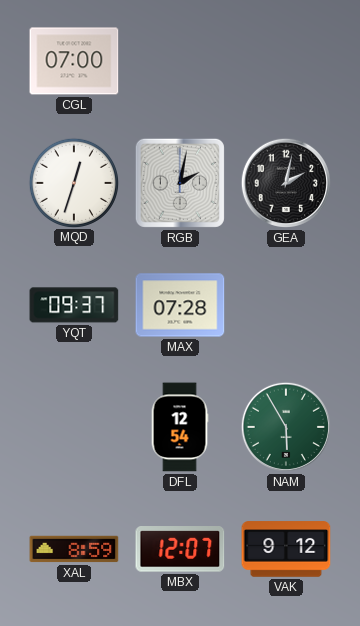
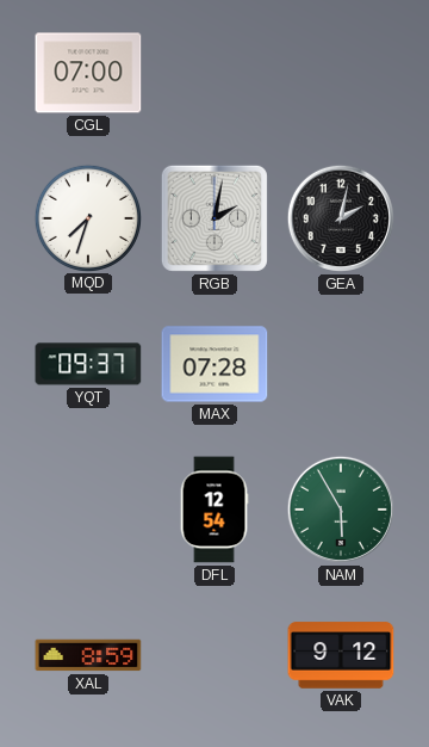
MQD: 12:33 -> 7:33 (87, 217)
MBX: 12:07 -> none (180, 550)
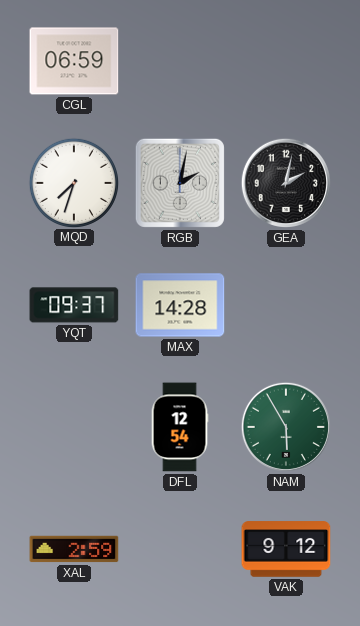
CGL: 07:00 -> 06:59 (74, 61)
MAX: 07:28 -> 14:28 (180, 305)
XAL: 8:59 -> 2:59 (74, 549)
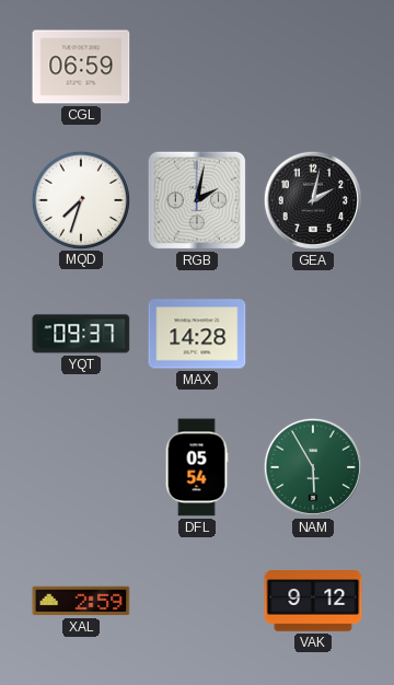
DFL: 12:54 -> 05:54 (197, 467)
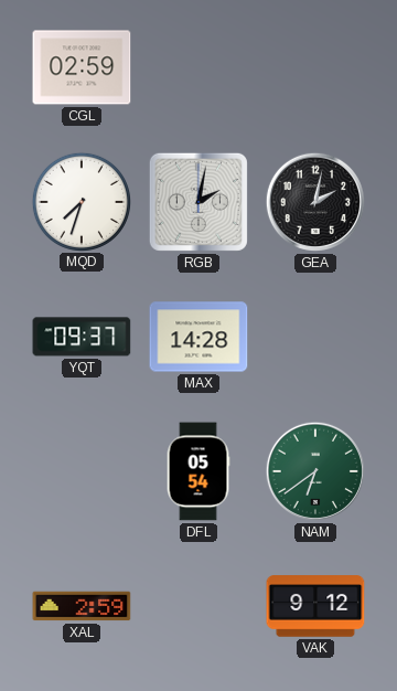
CGL: 06:59 -> 02:59 (82, 67)
NAM: 5:55 -> 6:39 (315, 471)
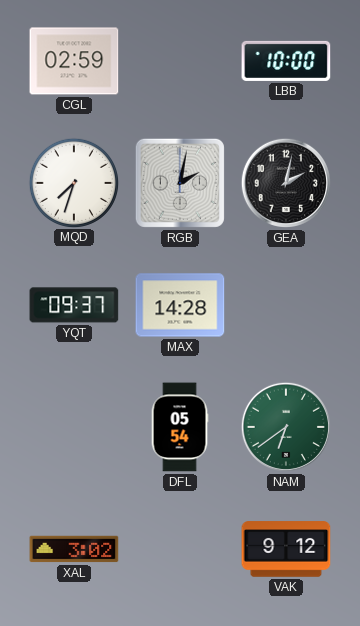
LBB: none -> 10:00 (286, 61)
XAL: 2:59 -> 3:02 (74, 549)
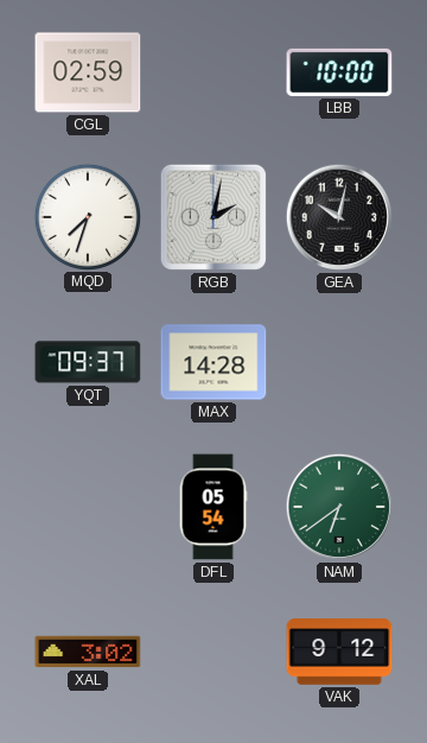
GEA: 2:02 -> 10:02 (339, 217)
